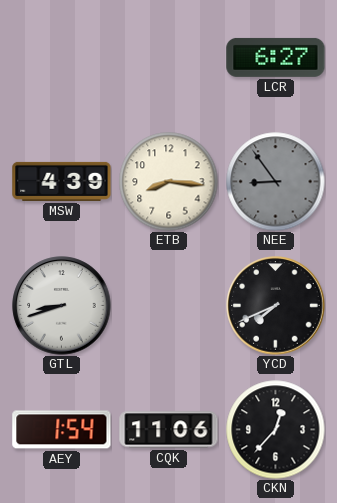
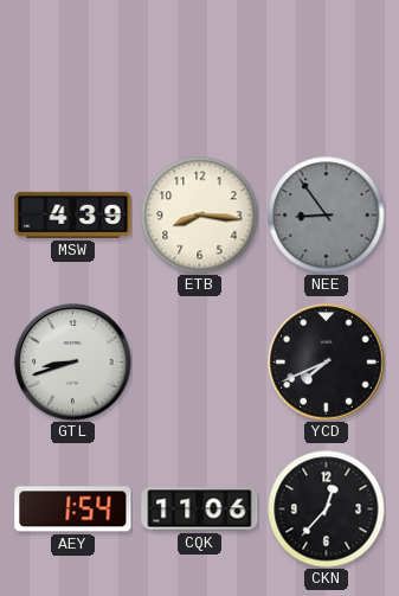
LCR: 6:27 -> none (276, 57)
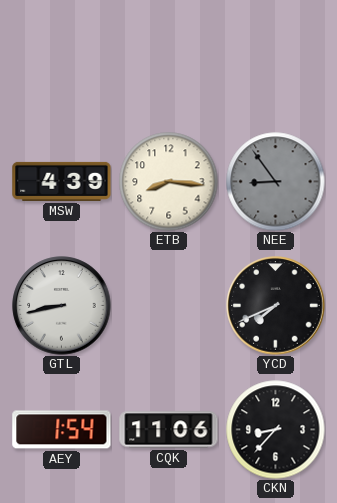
GTL: 8:42 -> 8:43 (62, 306)
CKN: 12:37 -> 8:37 (276, 430)
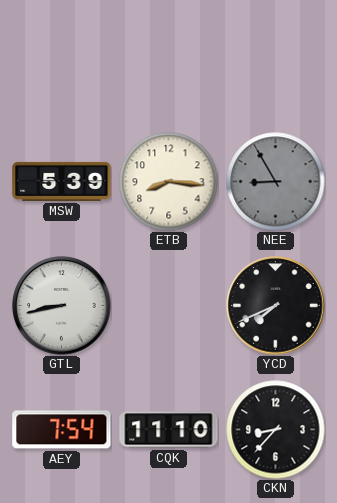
MSW: 4:39 -> 5:39 (62, 181)
NEE: 8:54 -> 8:55 (276, 182)
AEY: 1:54 -> 7:54 (62, 430)
CQK: 11:06 -> 11:10 (169, 430)
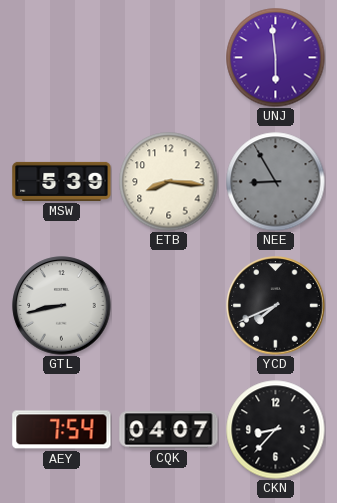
UNJ: none -> 5:59 (276, 58)
CQK: 11:10 -> 04:07 (169, 430)
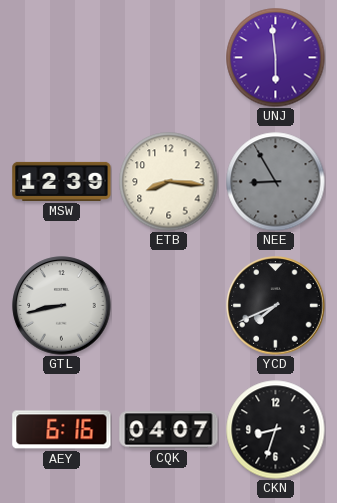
MSW: 5:39 -> 12:39 (62, 181)
AEY: 7:54 -> 6:16 (62, 430)
CKN: 8:37 -> 8:33 (276, 430)
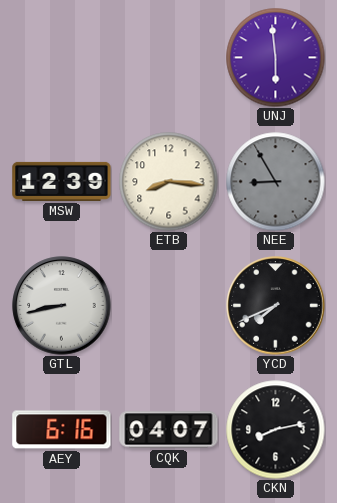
CKN: 8:33 -> 8:13 (276, 430)
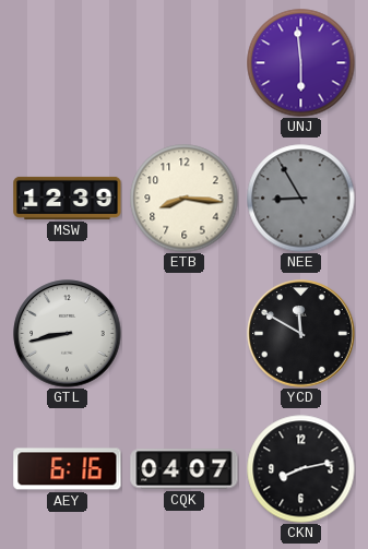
YCD: 7:41 -> 11:50 (301, 334)
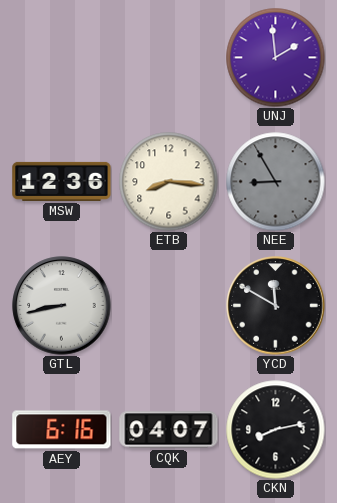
UNJ: 5:59 -> 1:59 (276, 58)
MSW: 12:39 -> 12:36 (62, 181)
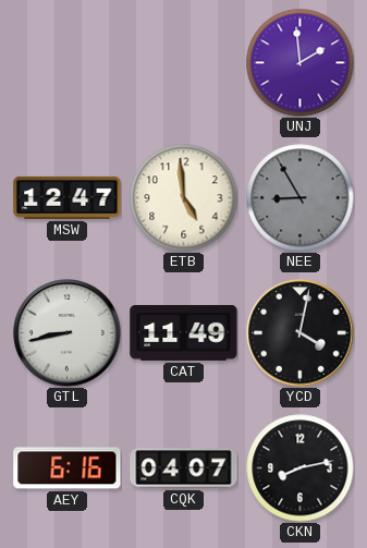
MSW: 12:36 -> 12:47 (68, 197)
ETB: 8:16 -> 4:59 (184, 198)
CAT: none -> 11:49 (184, 332)
YCD: 11:50 -> 4:02 (301, 333)
